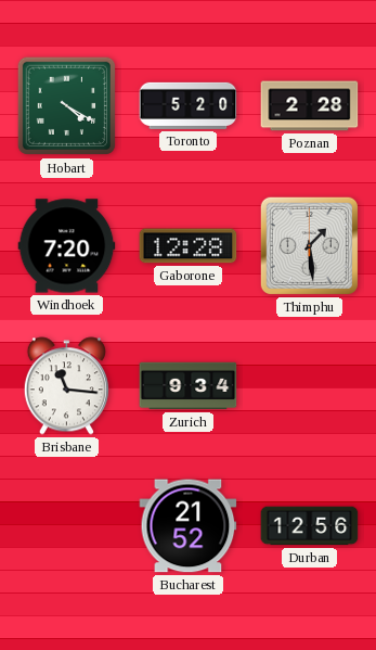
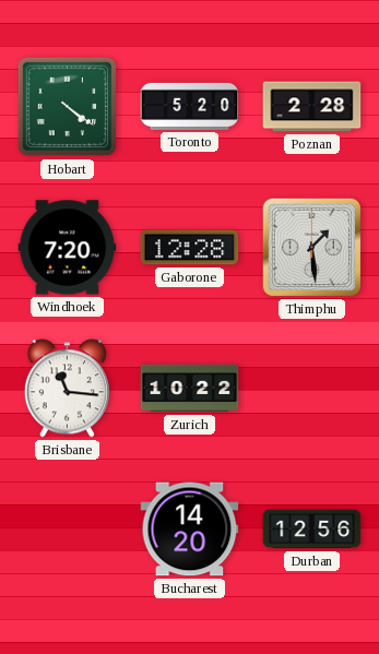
Hobart: 4:20 -> 4:21 (68, 107)
Zurich: 9:34 -> 10:22 (190, 389)
Bucharest: 21:52 -> 14:20 (190, 530)
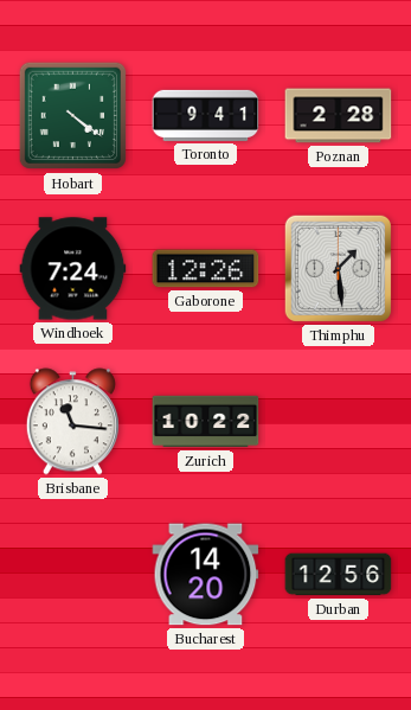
Toronto: 5:20 -> 9:41 (206, 115)
Windhoek: 7:20 -> 7:24 (73, 269)
Gaborone: 12:28 -> 12:26 (206, 269)
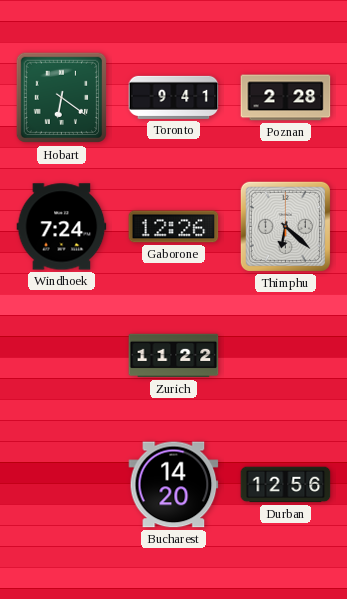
Hobart: 4:21 -> 6:21 (62, 98)
Thimphu: 1:29 -> 6:22 (285, 226)
Brisbane: 11:16 -> none (72, 422)
Zurich: 10:22 -> 11:22 (174, 356)
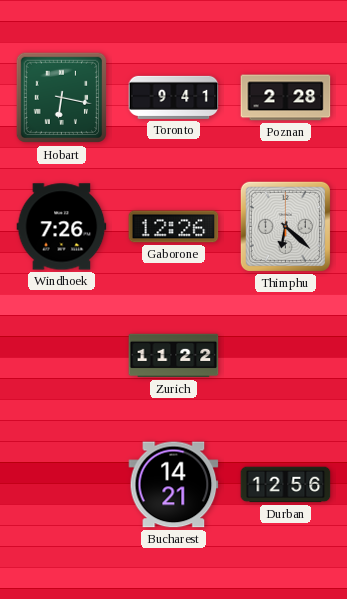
Hobart: 6:21 -> 6:17 (62, 98)
Windhoek: 7:24 -> 7:26 (62, 227)
Bucharest: 14:20 -> 14:21 (174, 485)
